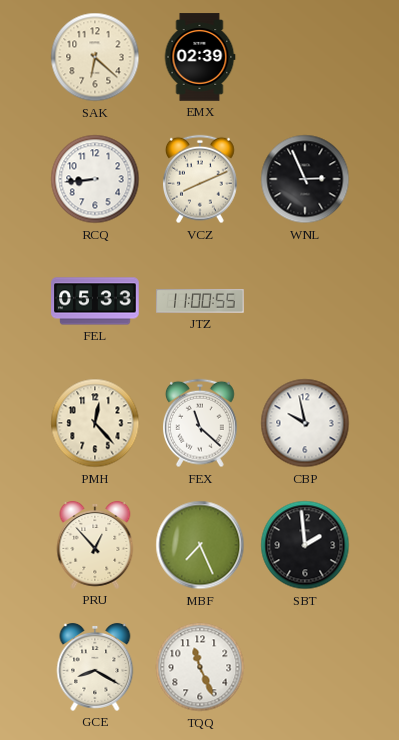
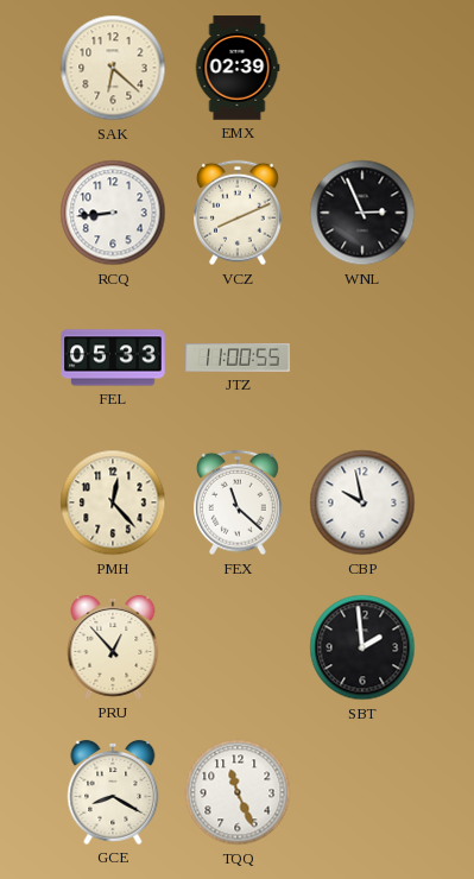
MBF: 7:26 -> none (200, 545)
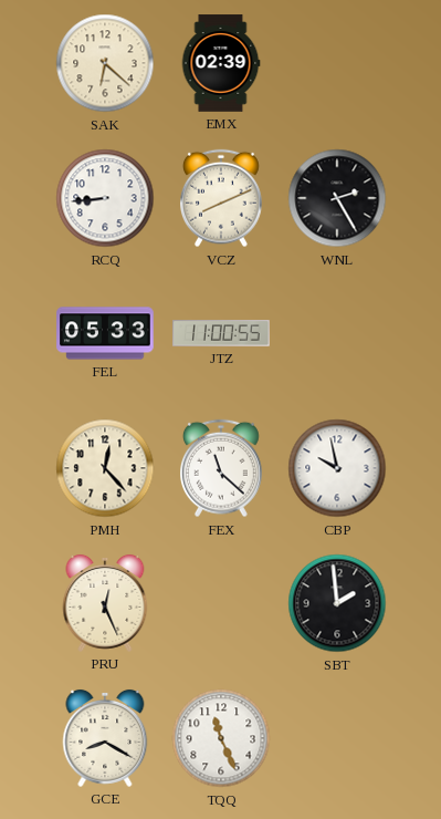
WNL: 2:56 -> 2:25 (337, 198)
PRU: 12:53 -> 12:26 (105, 603)
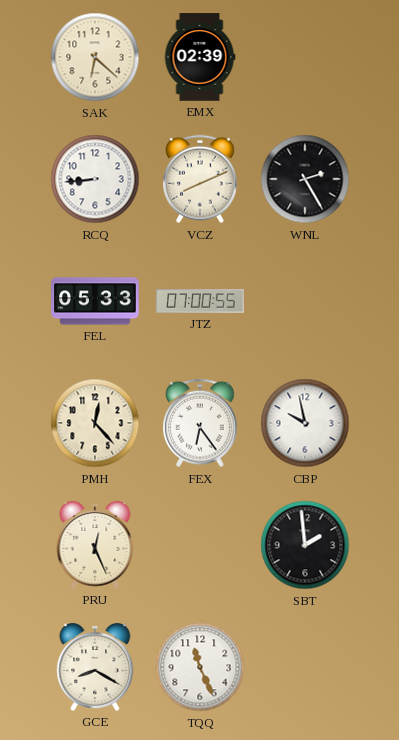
JTZ: 11:00 -> 07:00 (200, 301)
FEX: 11:22 -> 6:24 (201, 423)
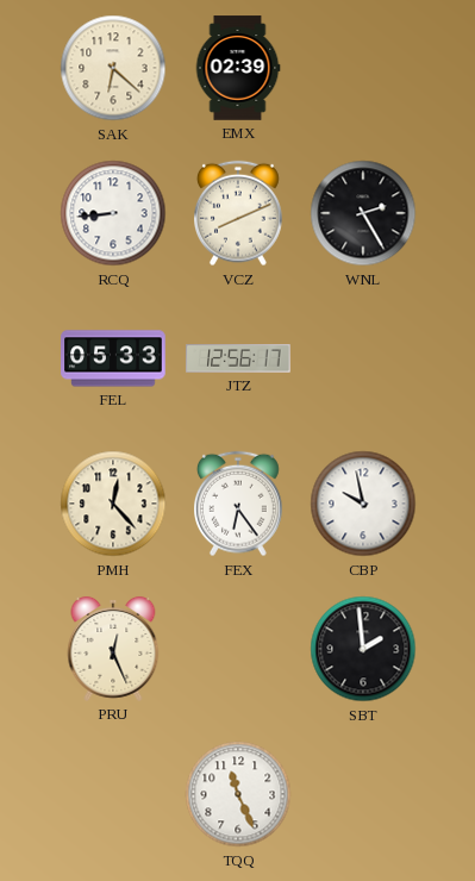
JTZ: 07:00 -> 12:56 (238, 358)
GCE: 8:20 -> none (95, 667)
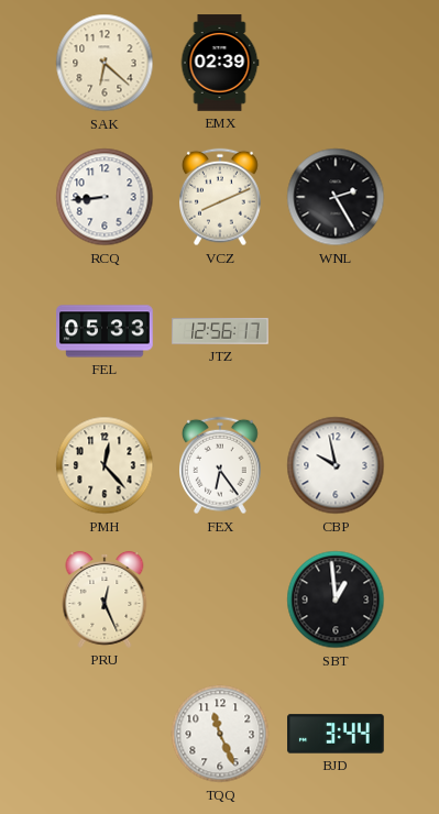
SBT: 1:59 -> 12:59 (336, 599)
BJD: none -> 3:44 (336, 734)
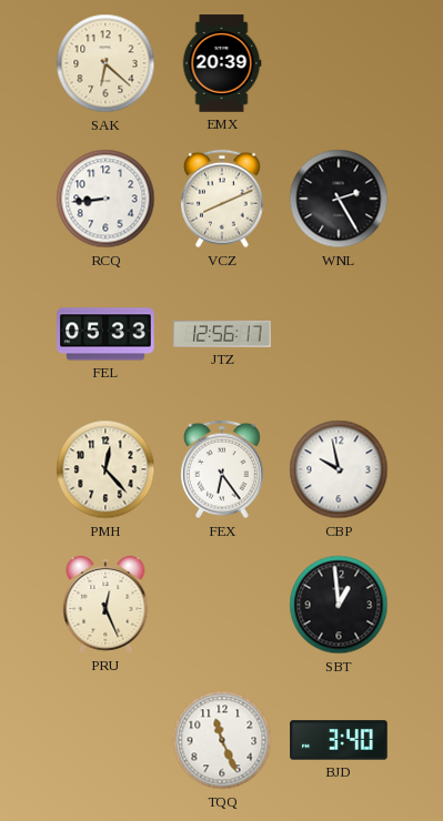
EMX: 02:39 -> 20:39 (222, 63)
BJD: 3:44 -> 3:40 (339, 740)
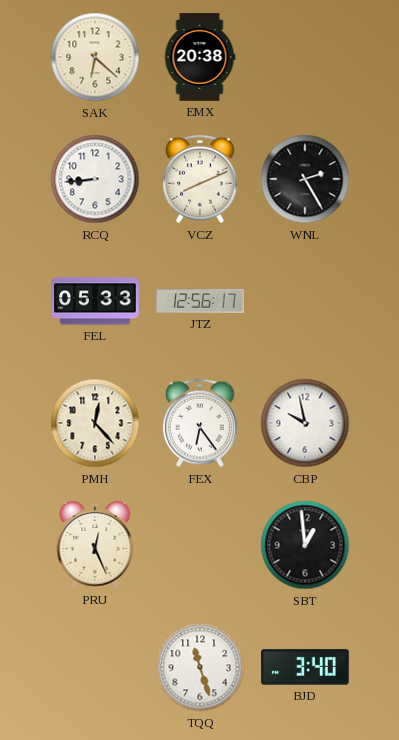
EMX: 20:39 -> 20:38 (200, 57)
TQQ: 11:26 -> 11:27 (200, 667)
